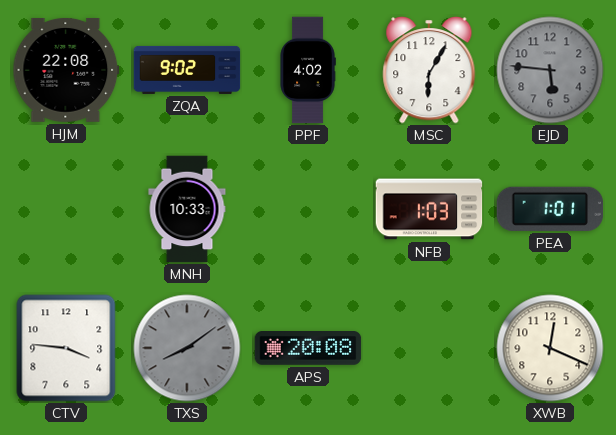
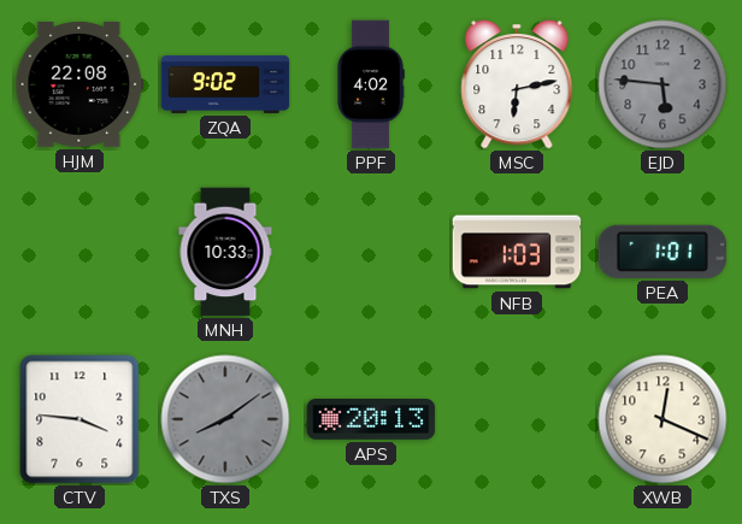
MSC: 6:05 -> 6:13 (517, 84)
APS: 20:08 -> 20:13 (371, 420)
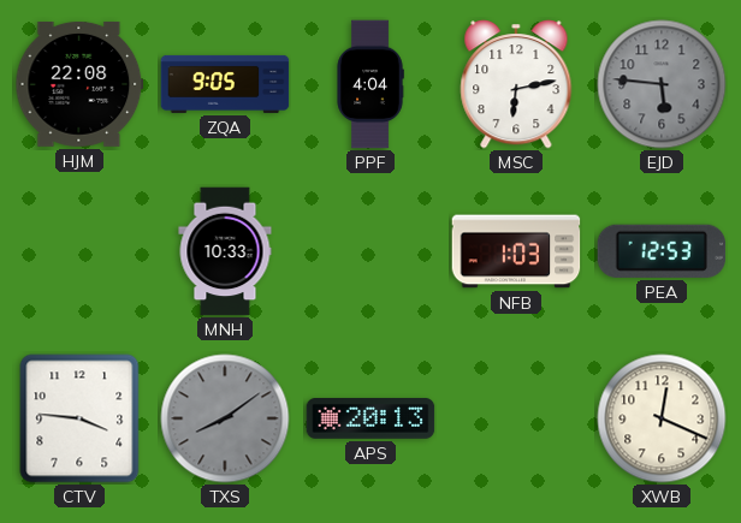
ZQA: 9:02 -> 9:05 (225, 84)
PPF: 4:02 -> 4:04 (370, 84)
PEA: 1:01 -> 12:53 (662, 251)
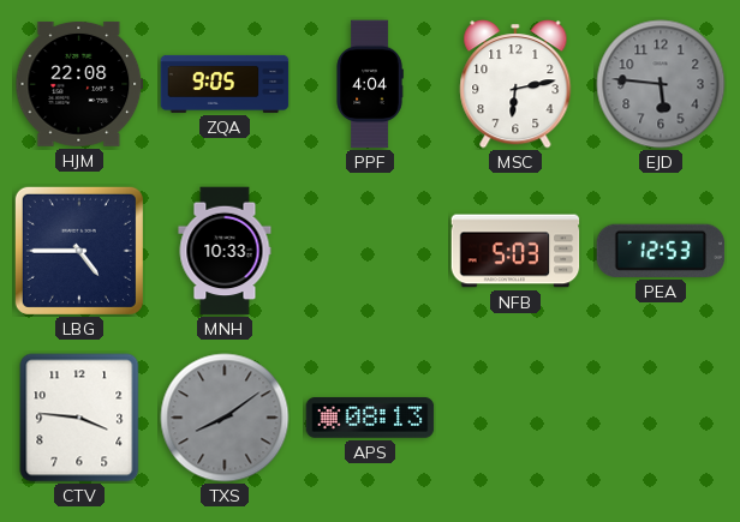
LBG: none -> 4:45 (79, 251)
NFB: 1:03 -> 5:03 (515, 251)
APS: 20:13 -> 08:13 (370, 419)
XWB: 12:19 -> none (662, 418)
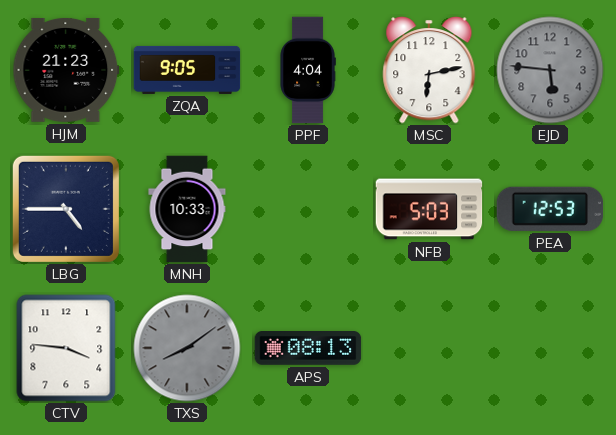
HJM: 22:08 -> 21:23 (66, 70)
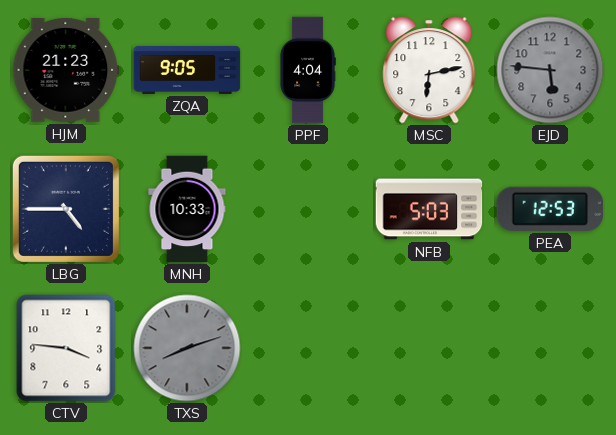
TXS: 8:09 -> 8:12 (187, 348)
APS: 08:13 -> none (308, 349)
